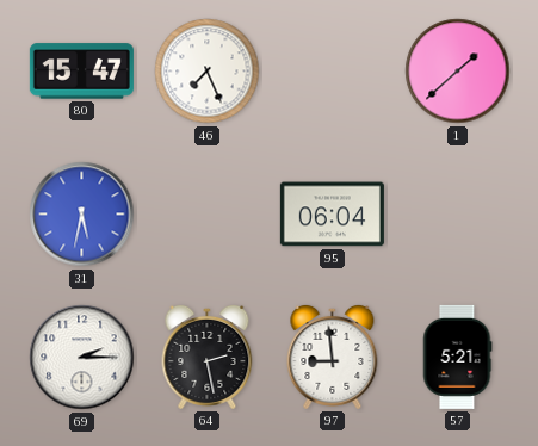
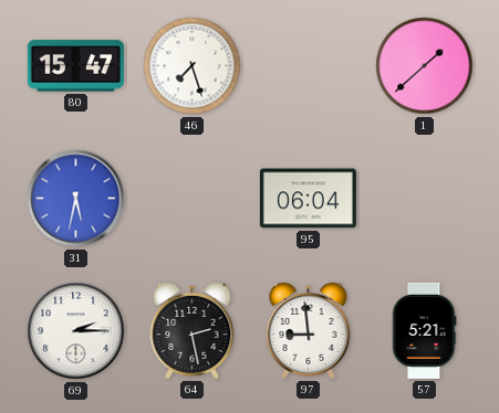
46: 7:26 -> 7:27 (193, 66)
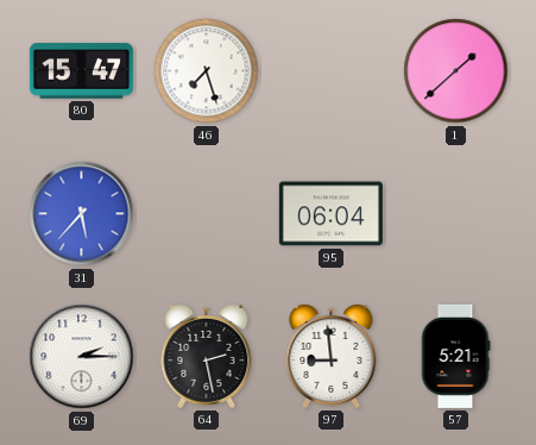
31: 5:32 -> 5:37 (82, 214)
